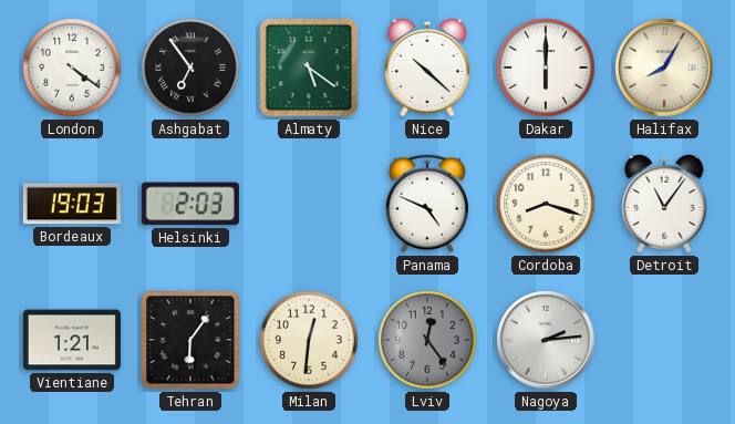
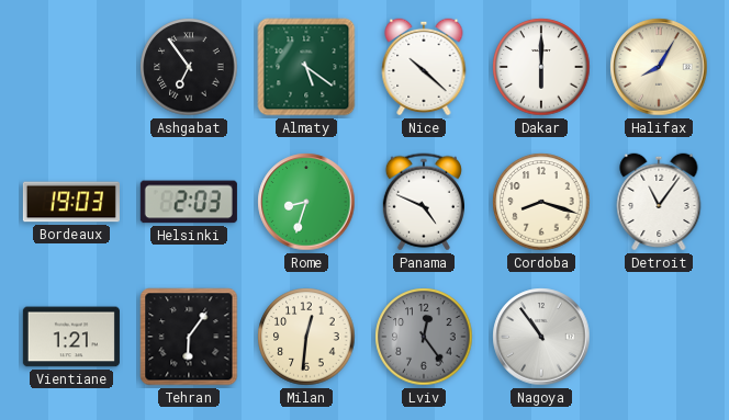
London: 4:21 -> none (72, 68)
Rome: none -> 8:33 (306, 202)
Nagoya: 2:14 -> 10:54 (541, 337)
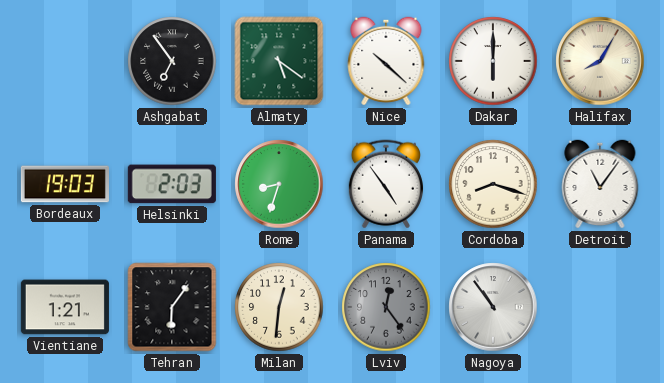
Panama: 4:49 -> 4:54 (386, 184)
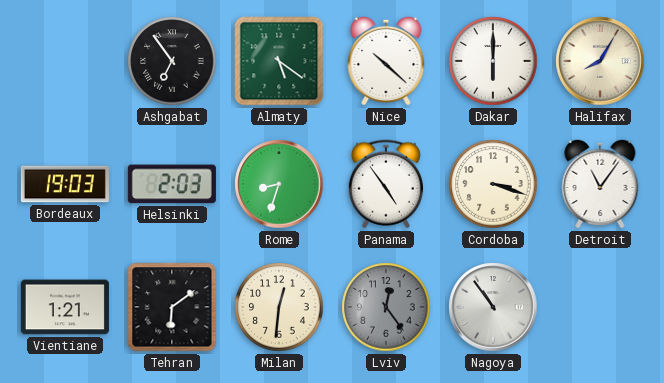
Cordoba: 8:18 -> 3:18 (493, 184)
Tehran: 6:06 -> 6:09 (172, 307)
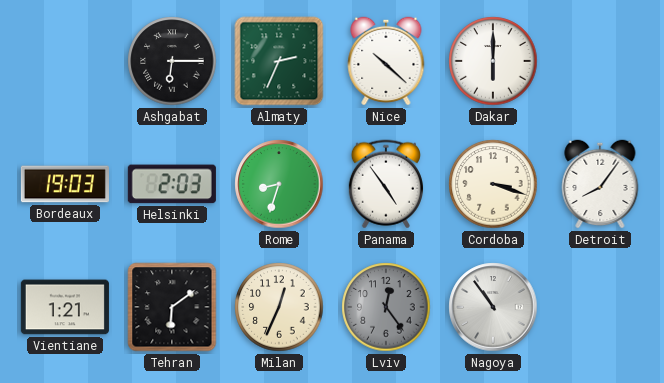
Ashgabat: 6:54 -> 6:15 (172, 61)
Almaty: 5:21 -> 2:34 (279, 61)
Halifax: 8:05 -> none (600, 61)
Detroit: 11:06 -> 8:06 (600, 184)
Milan: 12:31 -> 12:34 (279, 307)
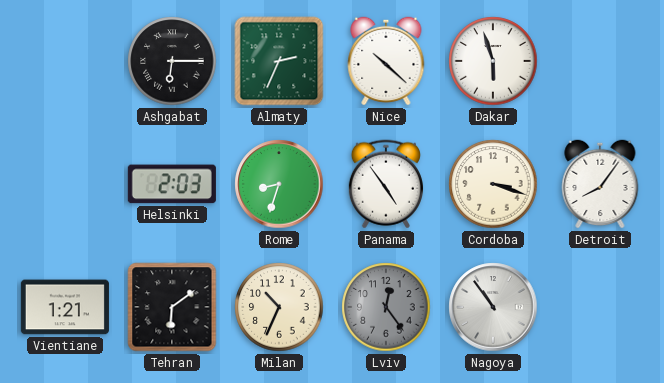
Dakar: 6:00 -> 5:57 (493, 61)
Bordeaux: 19:03 -> none (65, 184)
Milan: 12:34 -> 10:34 (279, 307)
